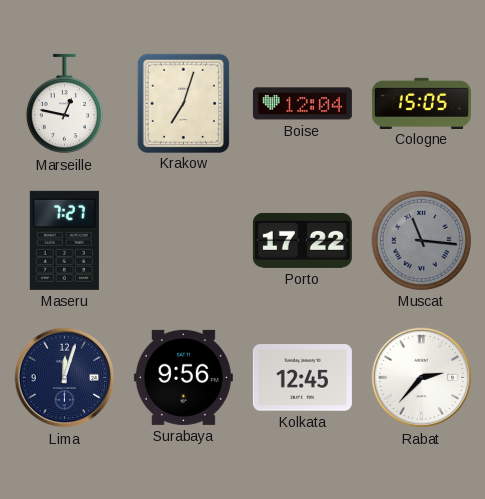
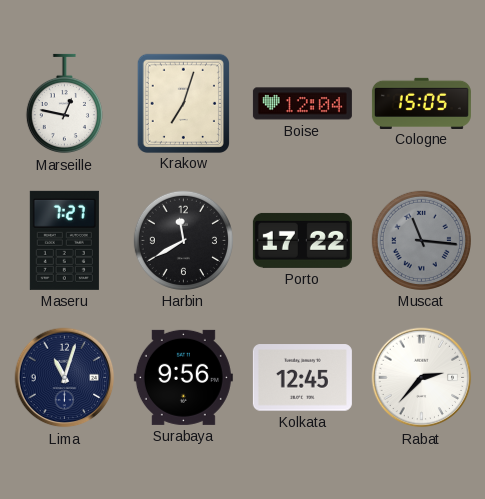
Harbin: none -> 11:40 (183, 240)
Lima: 12:03 -> 11:03 (65, 378)
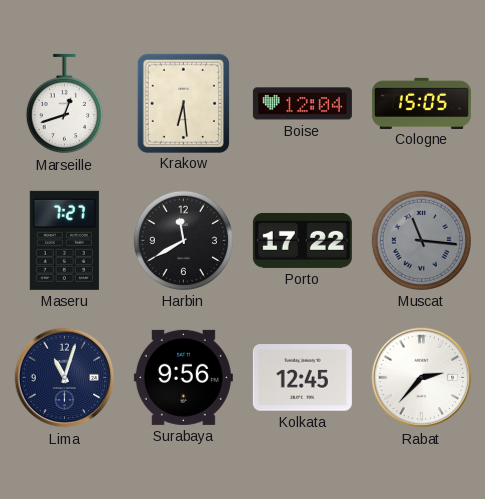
Marseille: 12:47 -> 12:42 (64, 104)
Krakow: 7:03 -> 6:29 (183, 103)
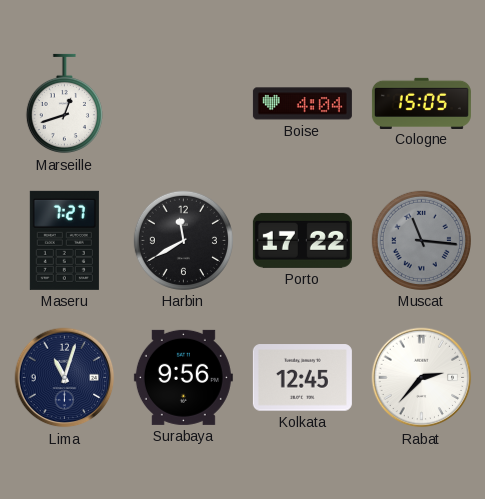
Krakow: 6:29 -> none (183, 103)
Boise: 12:04 -> 4:04 (302, 104)
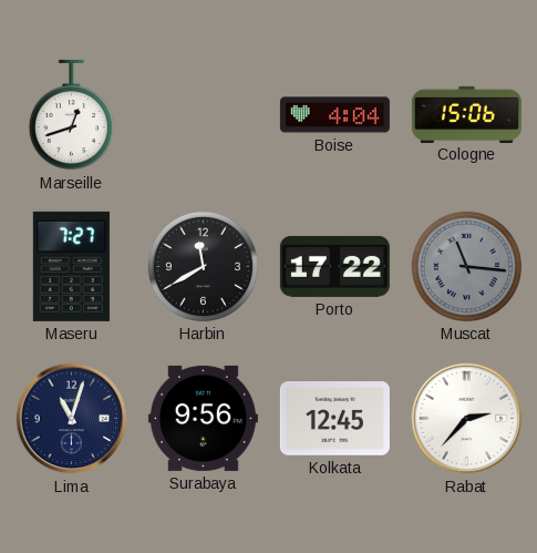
Cologne: 15:05 -> 15:06 (466, 114)
